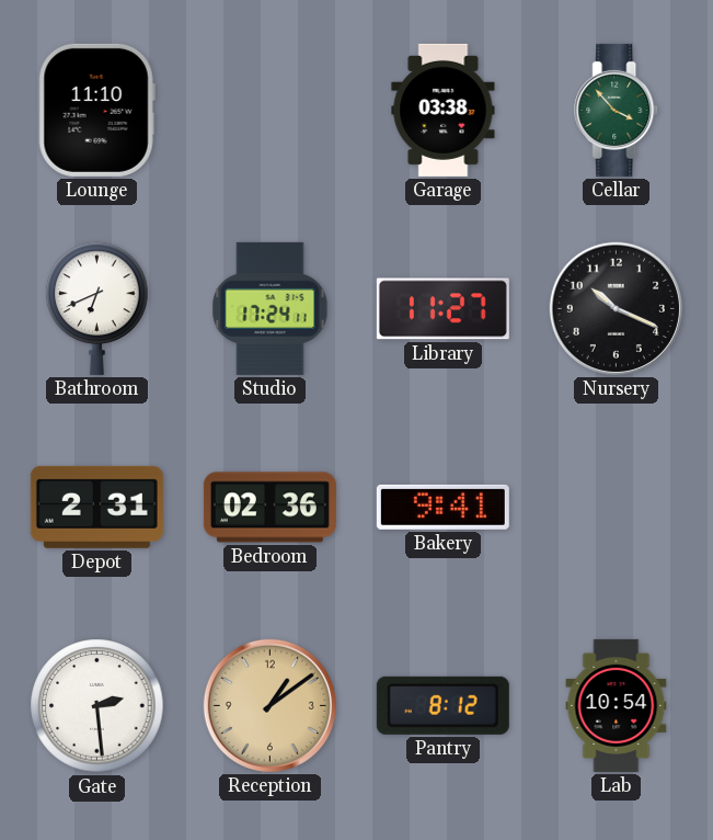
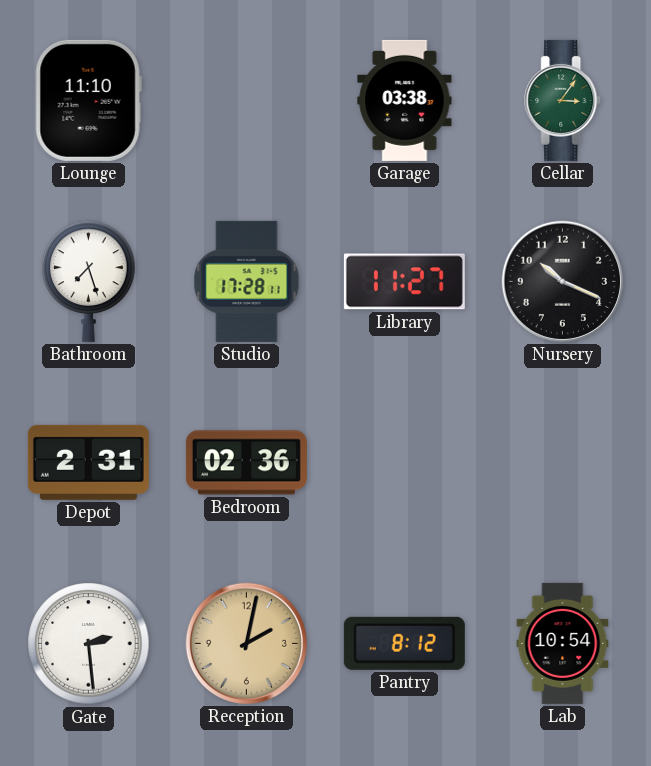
Cellar: 3:53 -> 3:06 (563, 100)
Bathroom: 6:41 -> 7:27 (89, 281)
Studio: 17:24 -> 17:28 (247, 281)
Bakery: 9:41 -> none (442, 507)
Reception: 1:09 -> 2:02 (246, 643)
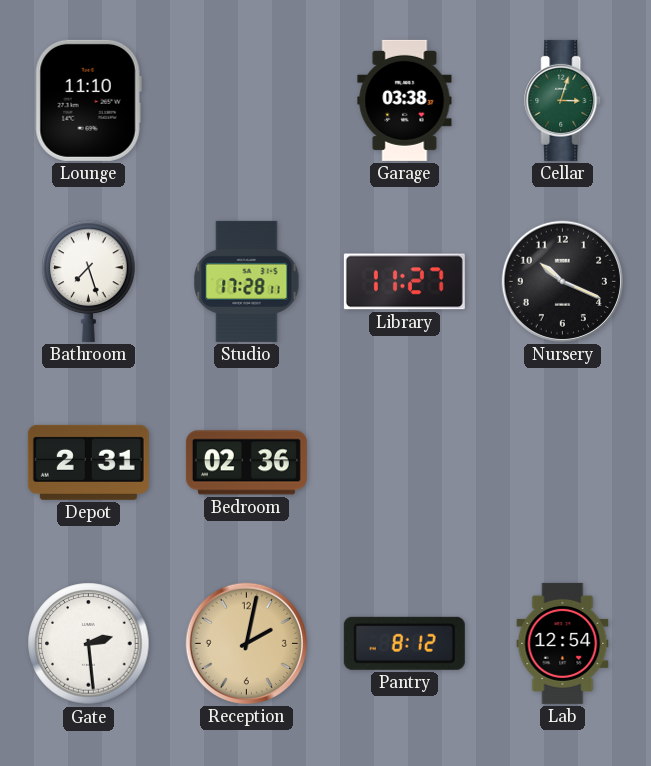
Cellar: 3:06 -> 3:03 (563, 100)
Lab: 10:54 -> 12:54 (563, 643)
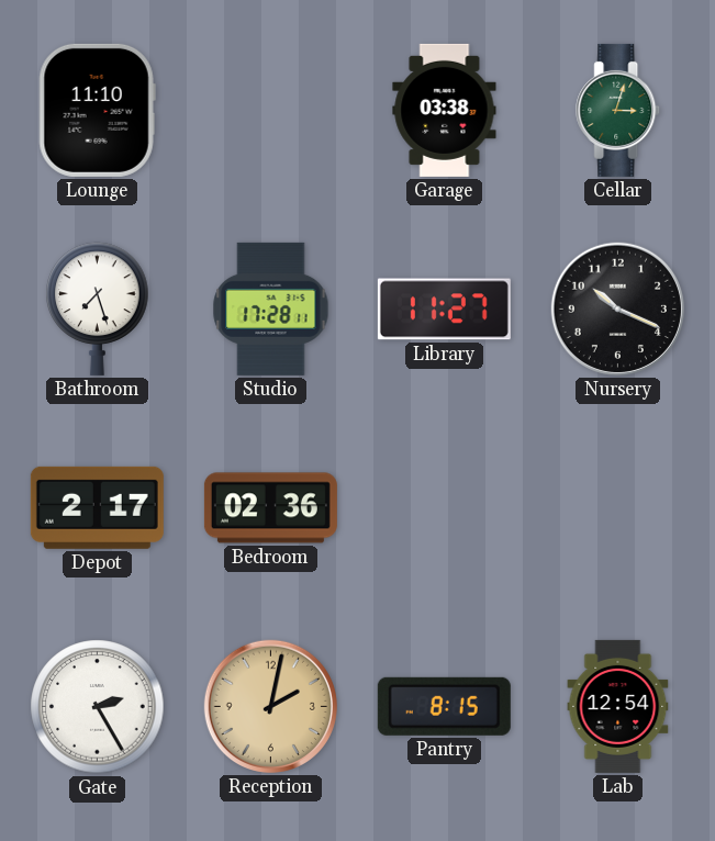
Depot: 2:31 -> 2:17 (97, 507)
Gate: 2:29 -> 2:25 (98, 707)
Pantry: 8:12 -> 8:15 (444, 706)
